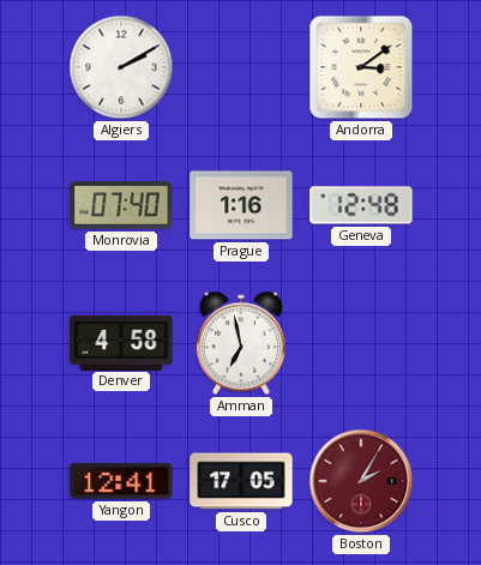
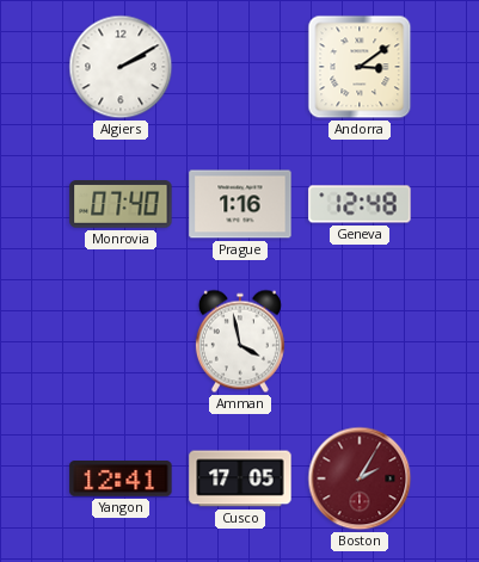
Denver: 4:58 -> none (121, 342)
Amman: 6:58 -> 3:58 (240, 341)
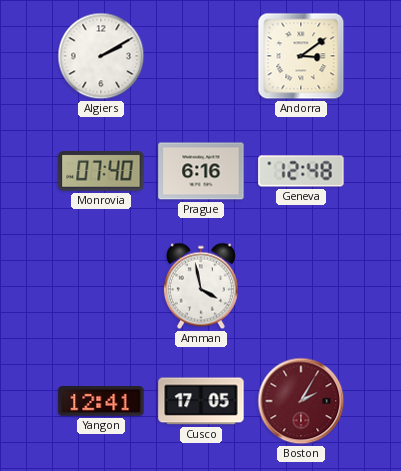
Prague: 1:16 -> 6:16 (201, 171)
